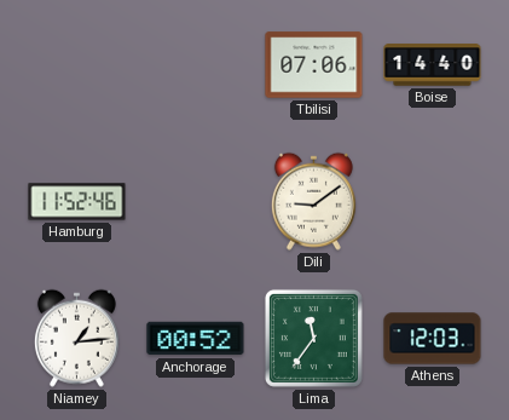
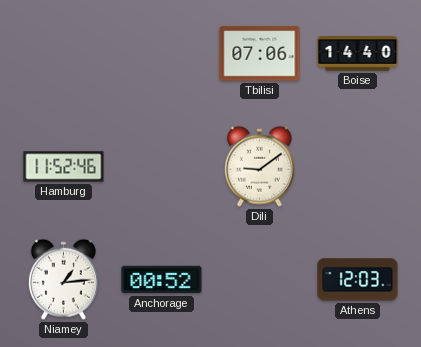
Lima: 11:36 -> none (313, 338)
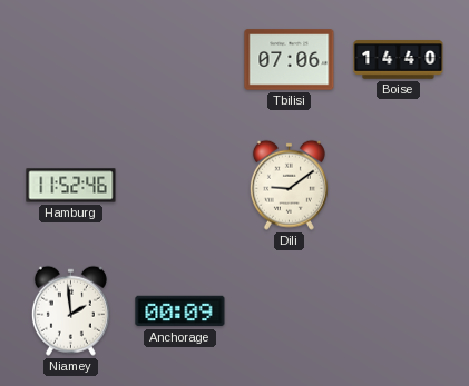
Niamey: 1:14 -> 1:59 (70, 310)
Anchorage: 00:52 -> 00:09 (180, 311)
Athens: 12:03 -> none (358, 280)
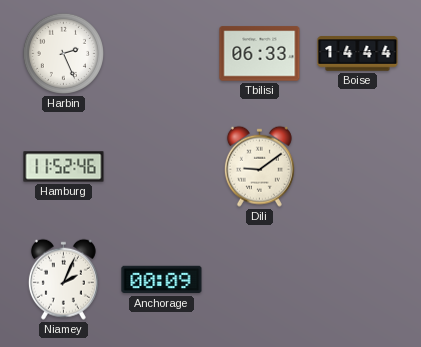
Harbin: none -> 2:26 (63, 53)
Tbilisi: 07:06 -> 06:33 (260, 54)
Boise: 14:40 -> 14:44 (358, 54)
Niamey: 1:59 -> 2:04 (63, 279)
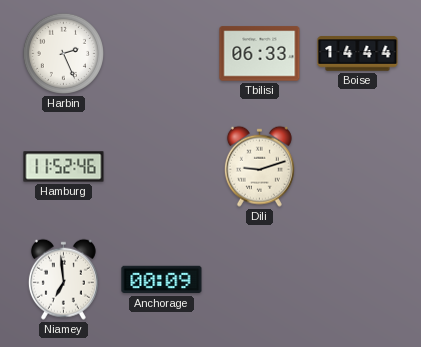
Dili: 9:09 -> 9:12 (259, 166)
Niamey: 2:04 -> 6:59 (63, 279)
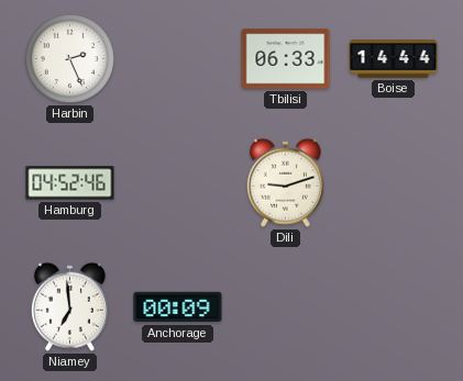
Hamburg: 11:52 -> 04:52 (70, 183)
